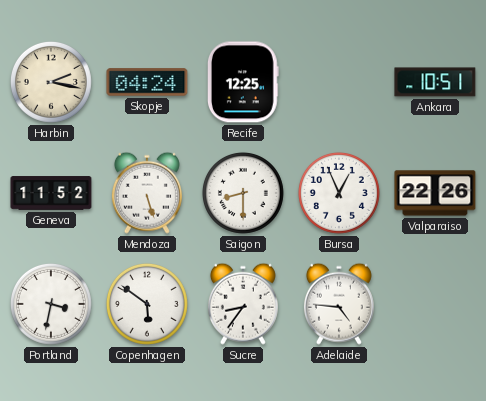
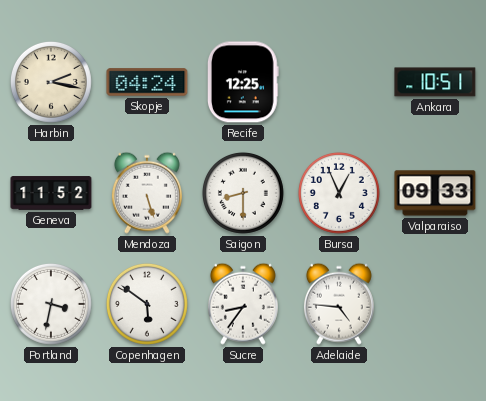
Valparaiso: 22:26 -> 09:33 (435, 193)
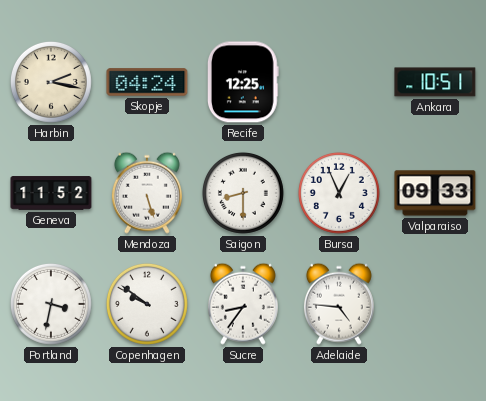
Copenhagen: 5:51 -> 9:51 (147, 304)
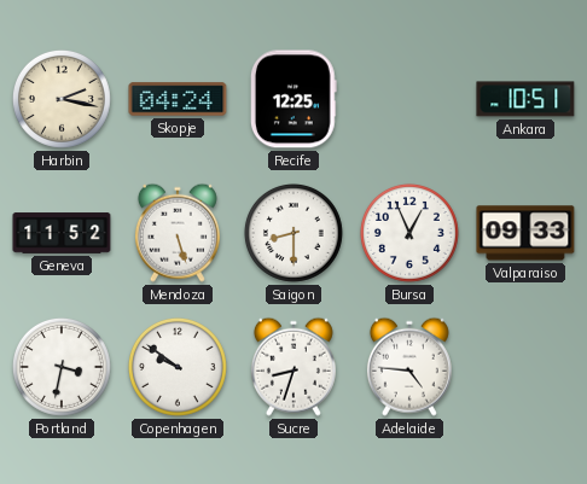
Sucre: 8:36 -> 8:33 (293, 367)
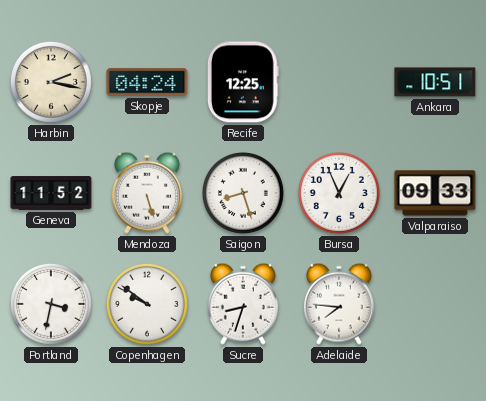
Saigon: 8:30 -> 8:27 (243, 193)
Adelaide: 4:46 -> 7:46 (339, 304)
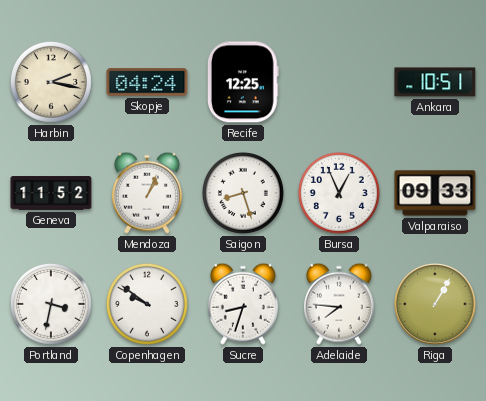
Mendoza: 5:27 -> 1:04 (147, 193)
Riga: none -> 1:05 (435, 304)
